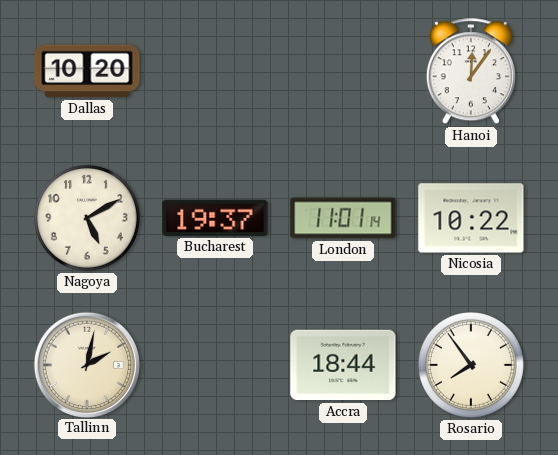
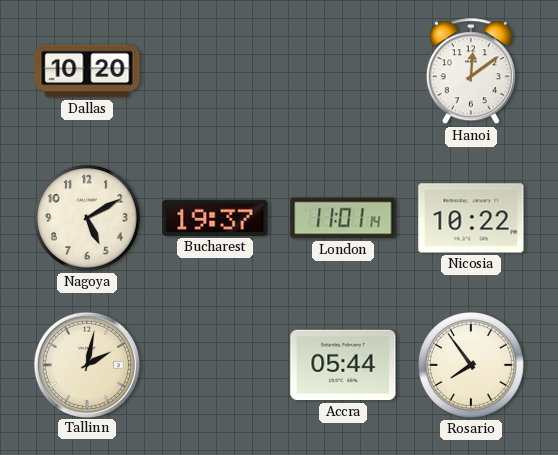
Hanoi: 12:06 -> 12:09 (471, 72)
Accra: 18:44 -> 05:44 (343, 365)
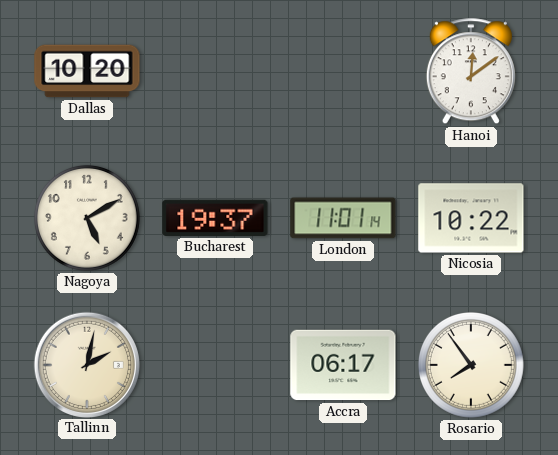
Accra: 05:44 -> 06:17 (343, 365)
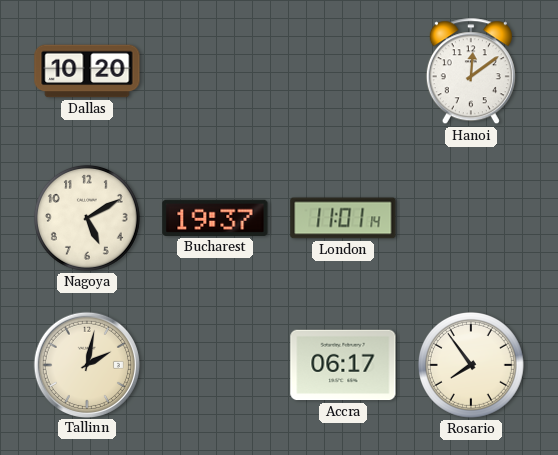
Nicosia: 10:22 -> none (471, 218)
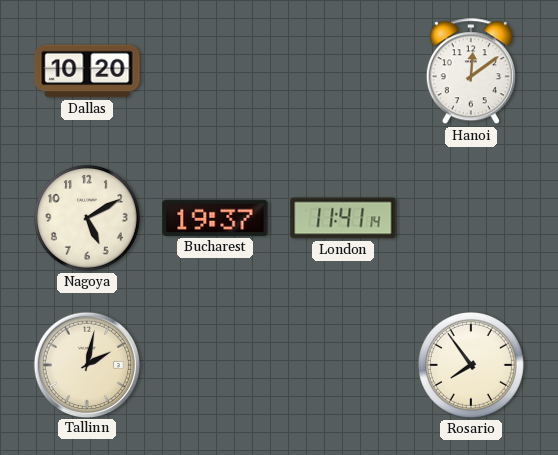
London: 11:01 -> 11:41 (343, 218)
Accra: 06:17 -> none (343, 365)
